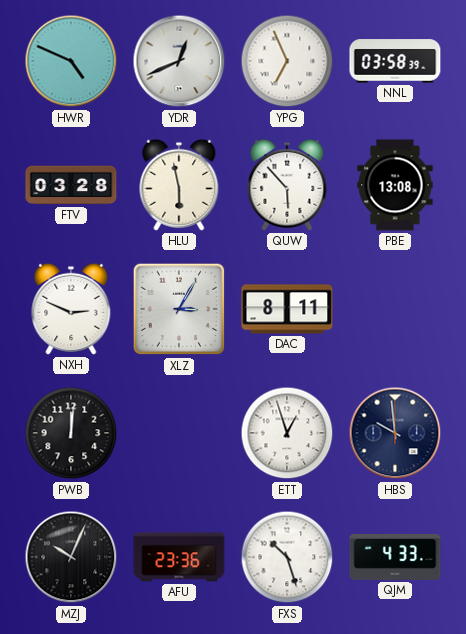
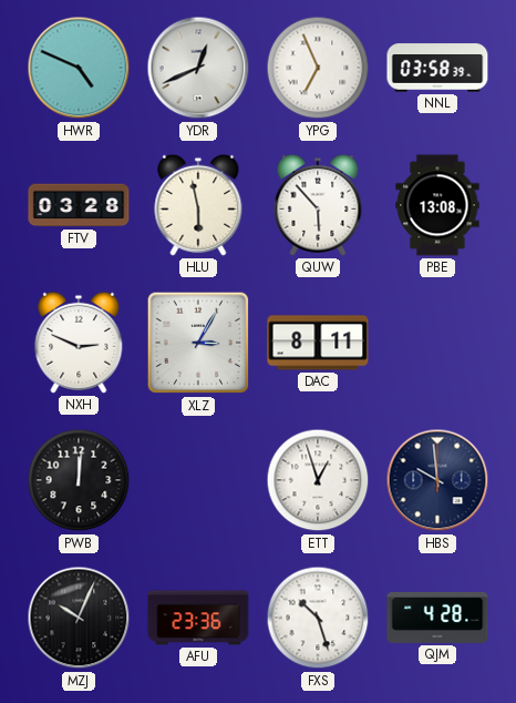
QJM: 4:33 -> 4:28 (437, 618)
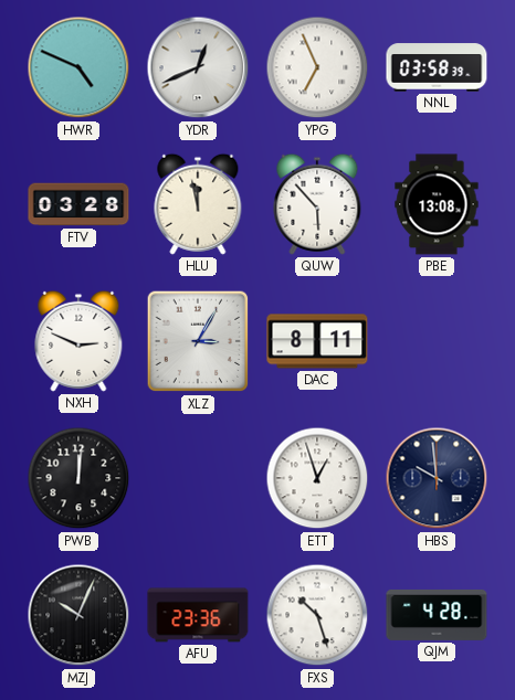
HLU: 5:58 -> 11:58 (198, 204)
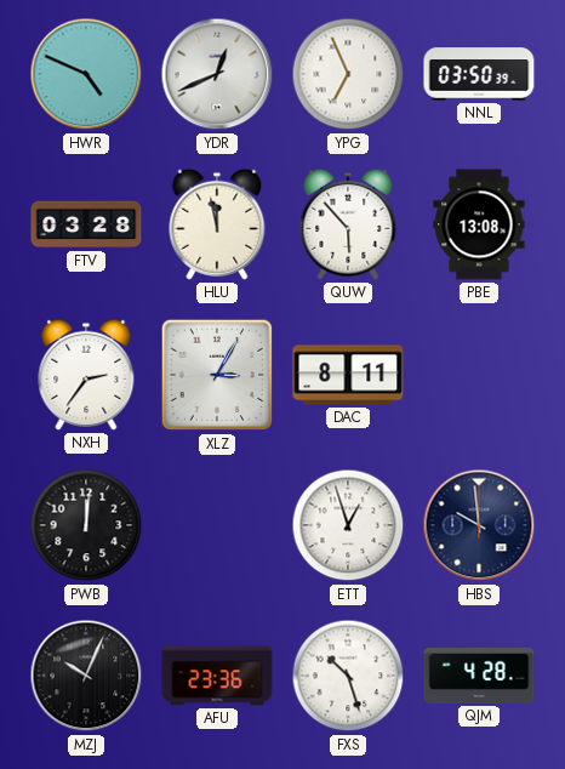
NNL: 03:58 -> 03:50 (479, 74)
NXH: 2:49 -> 2:36 (86, 375)
